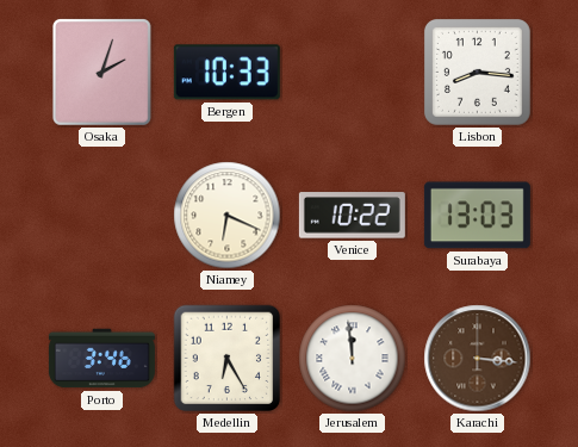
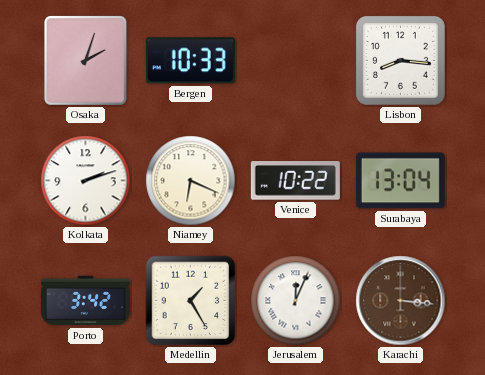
Kolkata: none -> 2:12 (86, 181)
Surabaya: 13:03 -> 13:04 (400, 181)
Porto: 3:46 -> 3:42 (85, 301)
Medellin: 6:25 -> 1:25 (191, 301)
Jerusalem: 11:59 -> 12:04 (296, 301)
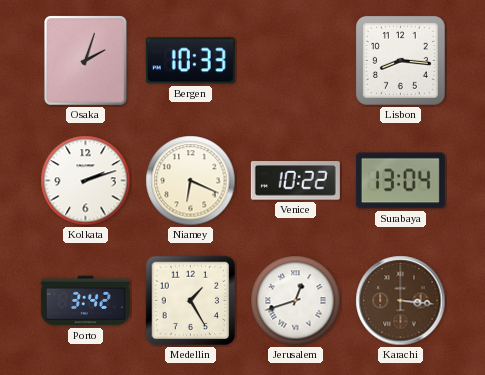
Jerusalem: 12:04 -> 12:42 (296, 301)
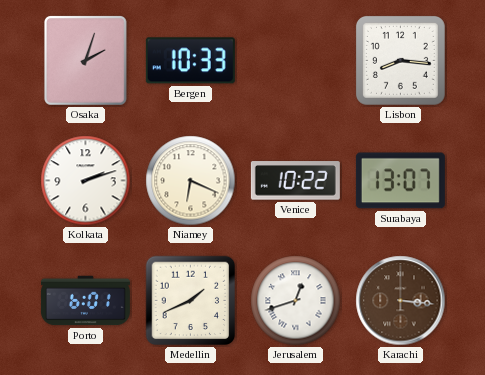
Surabaya: 13:04 -> 13:07 (400, 181)
Porto: 3:42 -> 6:01 (85, 301)
Medellin: 1:25 -> 1:41 (191, 301)
